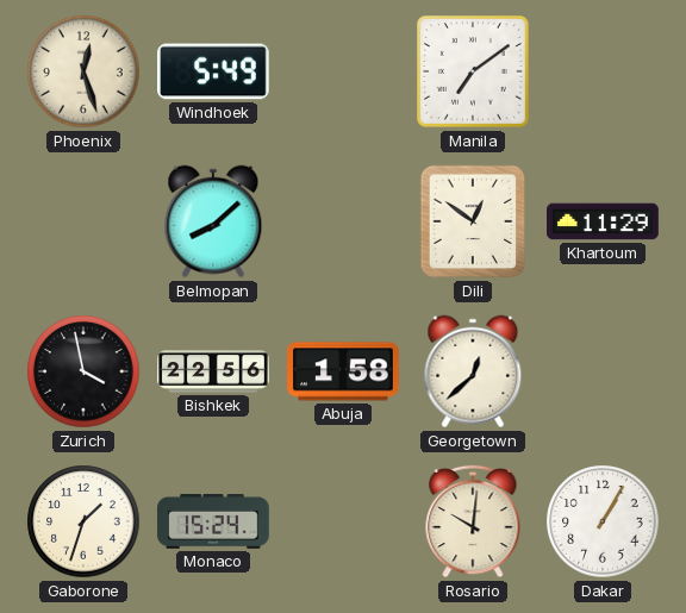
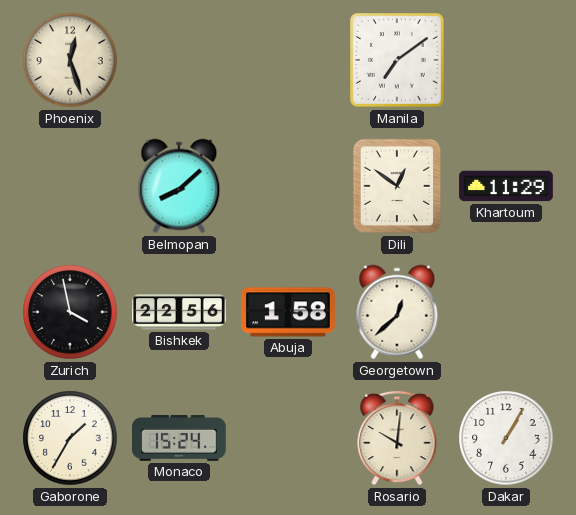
Windhoek: 5:49 -> none (214, 71)
Gaborone: 1:33 -> 1:35 (70, 438)
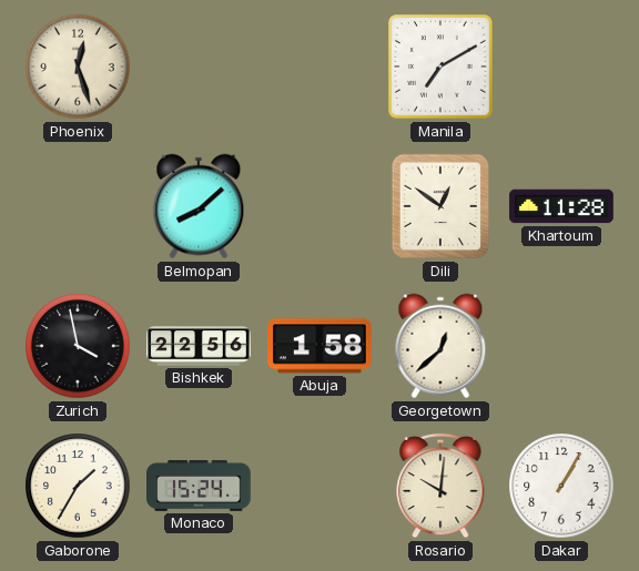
Manila: 7:09 -> 7:10 (442, 68)
Khartoum: 11:29 -> 11:28 (561, 206)
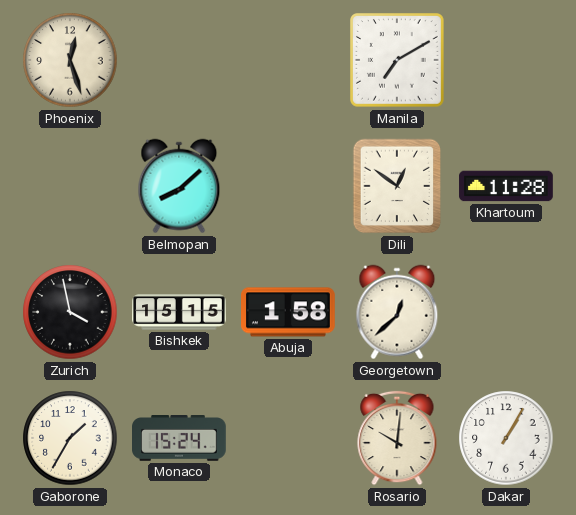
Bishkek: 22:56 -> 15:15 (179, 312)
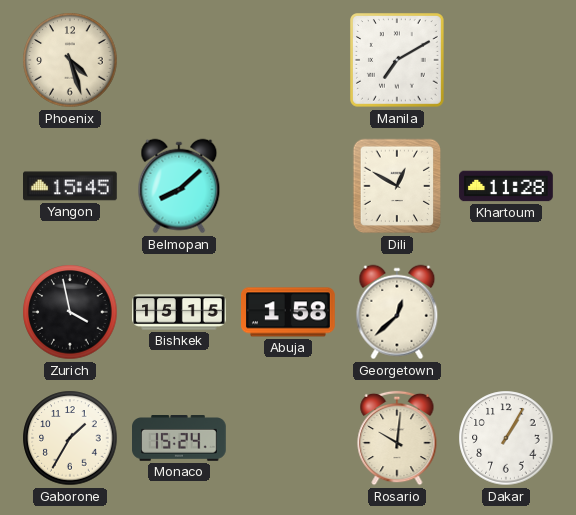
Phoenix: 12:27 -> 4:27 (70, 60)
Yangon: none -> 15:45 (71, 186)
Dili: 12:51 -> 12:50 (397, 186)
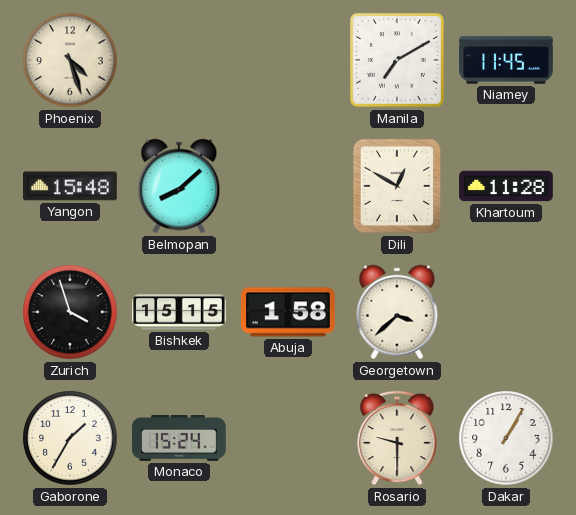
Niamey: none -> 11:45 (506, 60)
Yangon: 15:45 -> 15:48 (71, 186)
Zurich: 3:58 -> 3:57 (70, 312)
Georgetown: 12:38 -> 3:38 (397, 312)
Rosario: 10:01 -> 9:30 (397, 438)
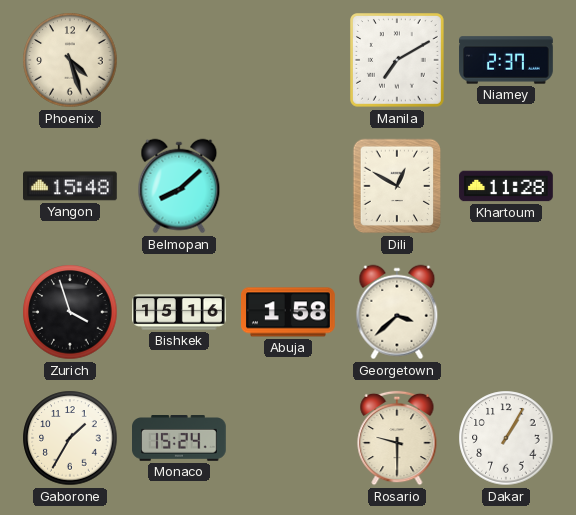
Niamey: 11:45 -> 2:37 (506, 60)
Bishkek: 15:15 -> 15:16 (179, 312)
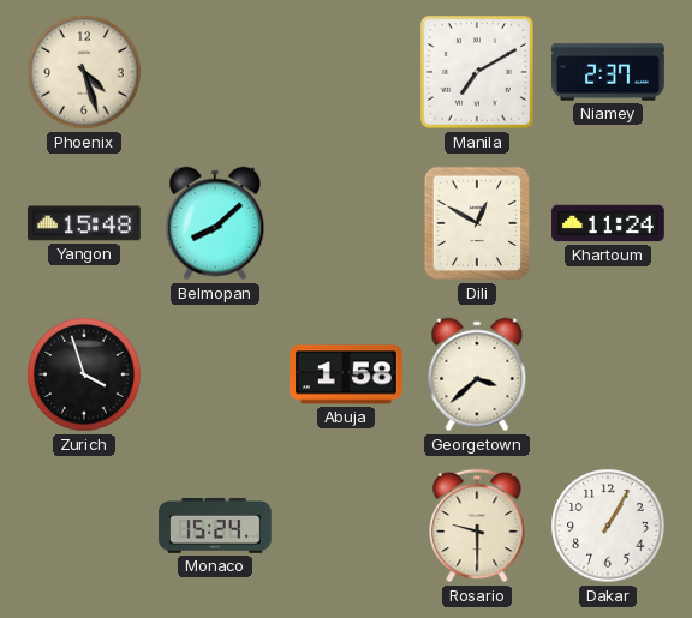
Khartoum: 11:28 -> 11:24 (608, 223)
Bishkek: 15:16 -> none (179, 312)
Gaborone: 1:35 -> none (70, 438)
